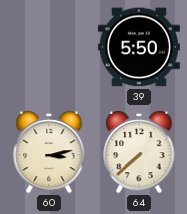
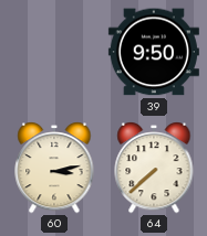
39: 5:50 -> 9:50 (154, 52)
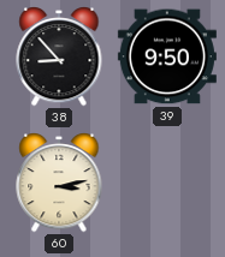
38: none -> 8:53 (59, 56)
64: 7:38 -> none (154, 168)
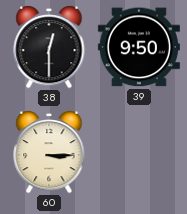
38: 8:53 -> 12:30 (49, 47)
60: 3:13 -> 3:15 (49, 152)
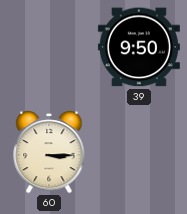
38: 12:30 -> none (49, 47)
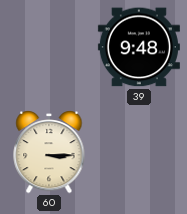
39: 9:50 -> 9:48 (139, 47)
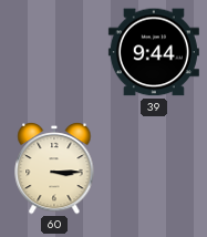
39: 9:48 -> 9:44 (154, 52)
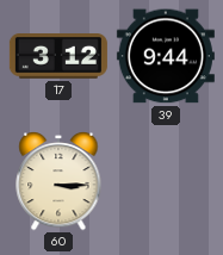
17: none -> 3:12 (58, 57)
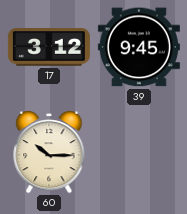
39: 9:44 -> 9:45 (139, 47)
60: 3:15 -> 10:15 (49, 152)
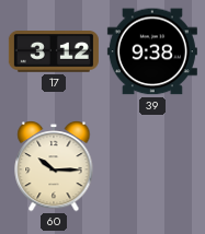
39: 9:45 -> 9:38 (152, 51)
